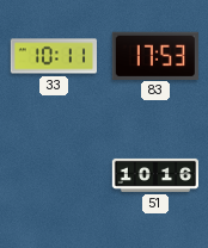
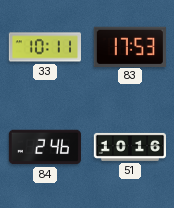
84: none -> 2:46 (45, 147)
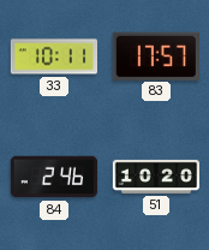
83: 17:53 -> 17:57 (156, 55)
51: 10:16 -> 10:20 (155, 177)
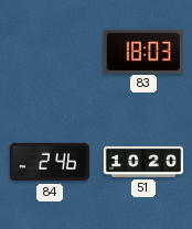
33: 10:11 -> none (53, 56)
83: 17:57 -> 18:03 (143, 51)
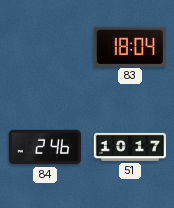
83: 18:03 -> 18:04 (130, 46)
51: 10:20 -> 10:17 (129, 147)
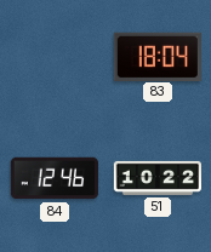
84: 2:46 -> 12:46 (55, 178)
51: 10:17 -> 10:22 (156, 178)
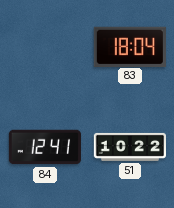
84: 12:46 -> 12:41 (45, 147)
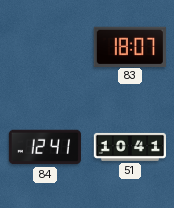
83: 18:04 -> 18:07 (130, 46)
51: 10:22 -> 10:41 (129, 147)
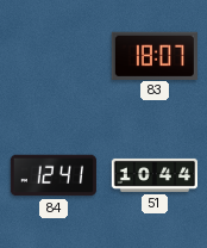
51: 10:41 -> 10:44 (153, 175)
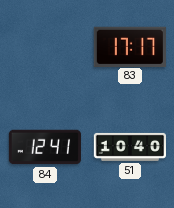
83: 18:07 -> 17:17 (130, 46)
51: 10:44 -> 10:40 (129, 147)
